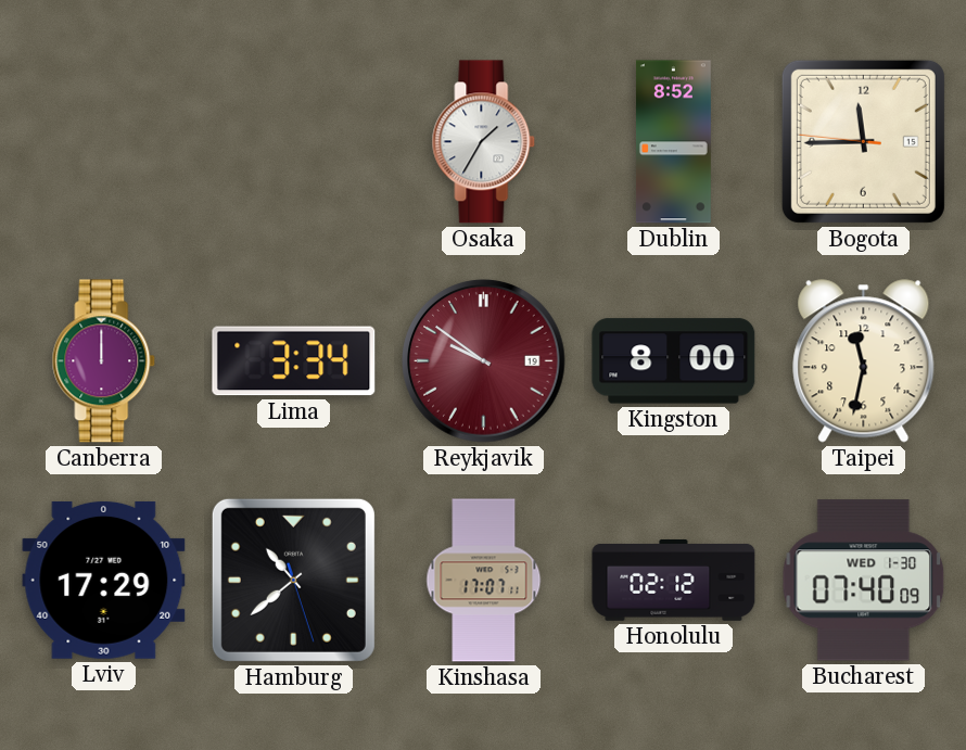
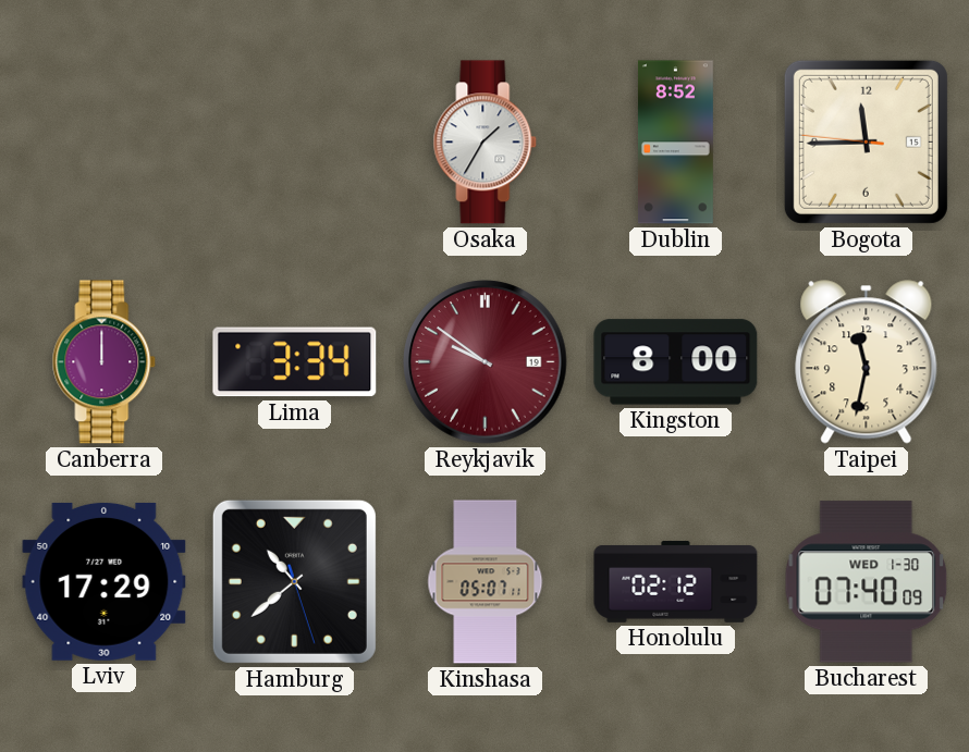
Kinshasa: 17:07 -> 05:07 (486, 582)
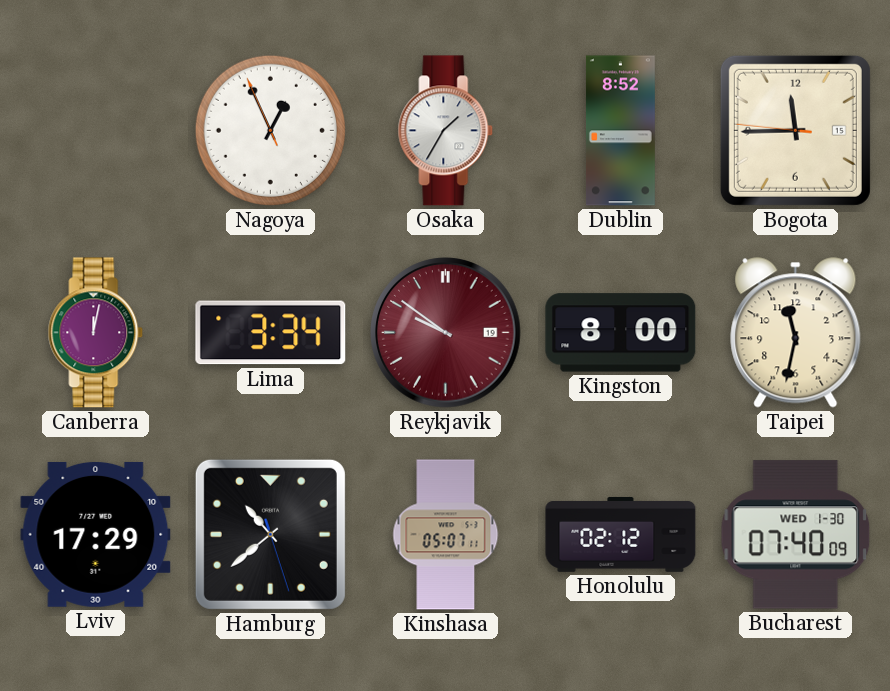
Nagoya: none -> 12:55 (270, 130)
Canberra: 12:00 -> 12:02 (96, 333)
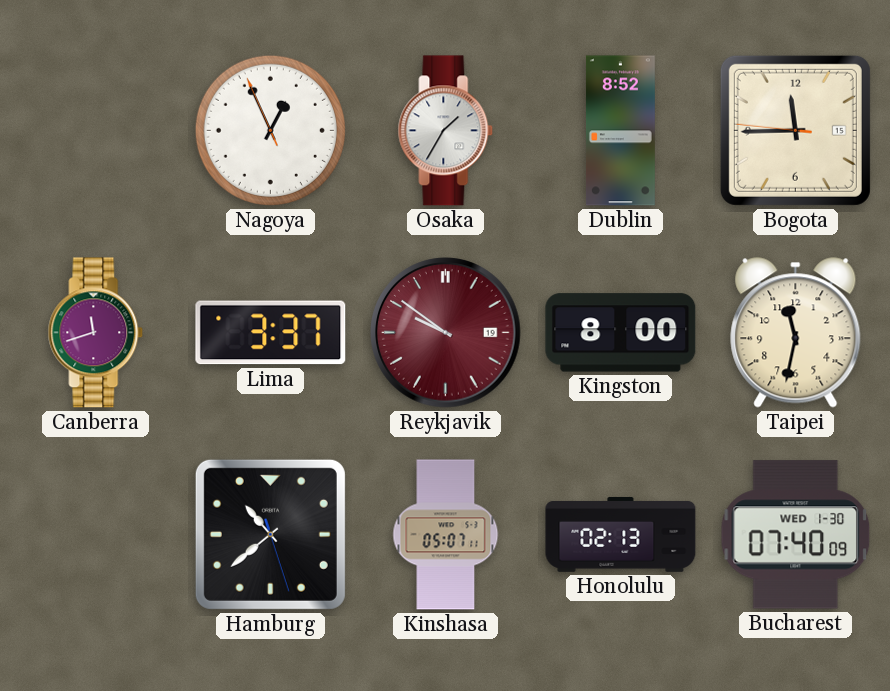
Canberra: 12:02 -> 11:42 (96, 333)
Lima: 3:34 -> 3:37 (271, 333)
Lviv: 17:29 -> none (96, 534)
Honolulu: 02:12 -> 02:13 (621, 535)
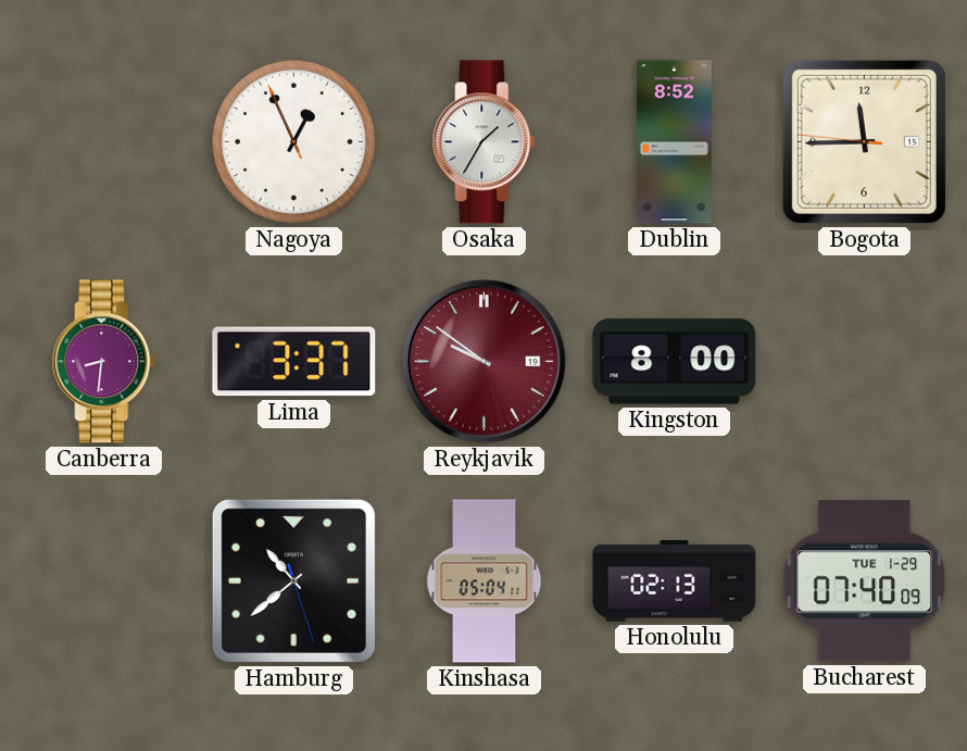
Canberra: 11:42 -> 8:31 (104, 362)
Taipei: 11:32 -> none (796, 333)
Kinshasa: 05:07 -> 05:04 (485, 581)
Bucharest date: WED 1-30 -> TUE 1-29 (865, 581)
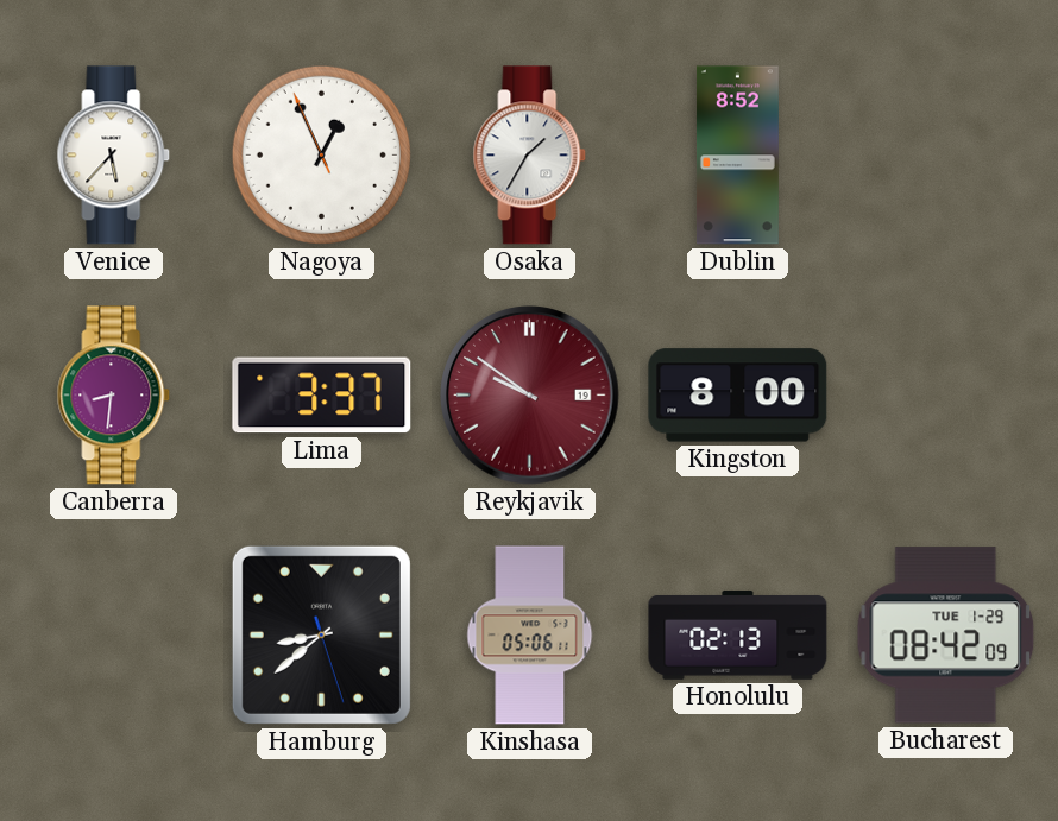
Venice: none -> 5:37 (114, 156)
Bogota: 11:44 -> none (864, 141)
Hamburg: 10:38 -> 8:38 (321, 634)
Kinshasa: 05:04 -> 05:06 (530, 636)
Bucharest: 07:40 -> 08:42 (946, 636)
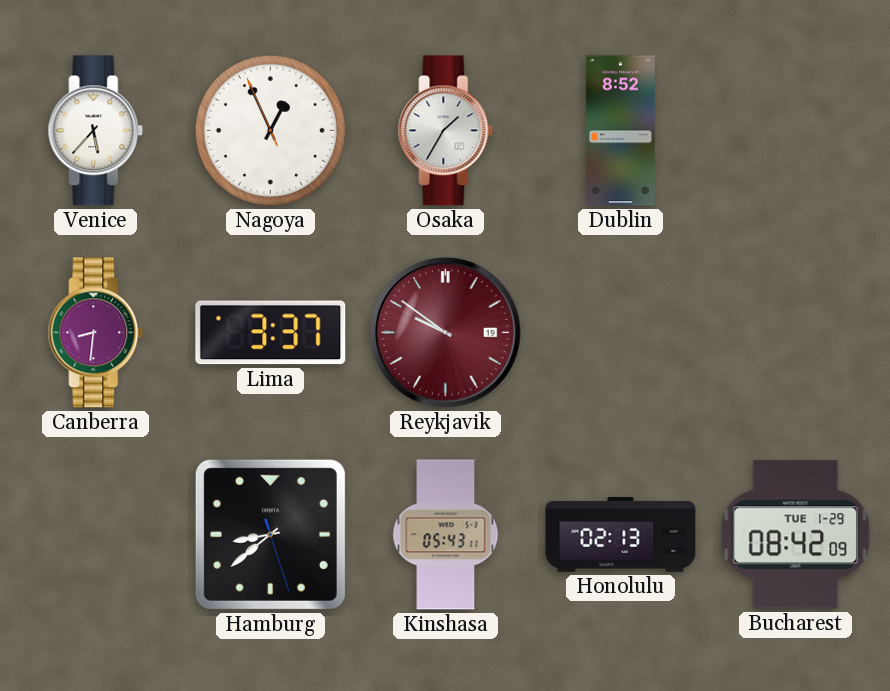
Kingston: 8:00 -> none (738, 396)
Kinshasa: 05:06 -> 05:43 (446, 535)
